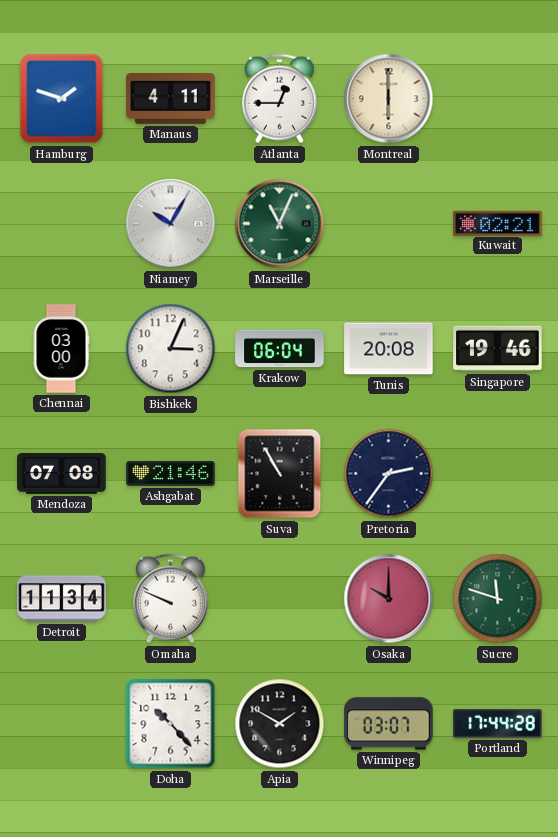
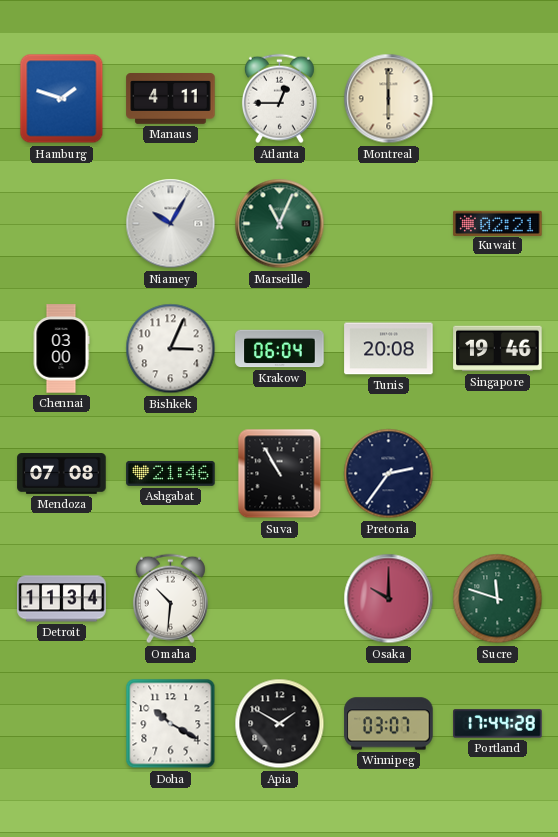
Omaha: 9:49 -> 10:31 (170, 599)
Doha: 10:23 -> 10:20 (171, 724)
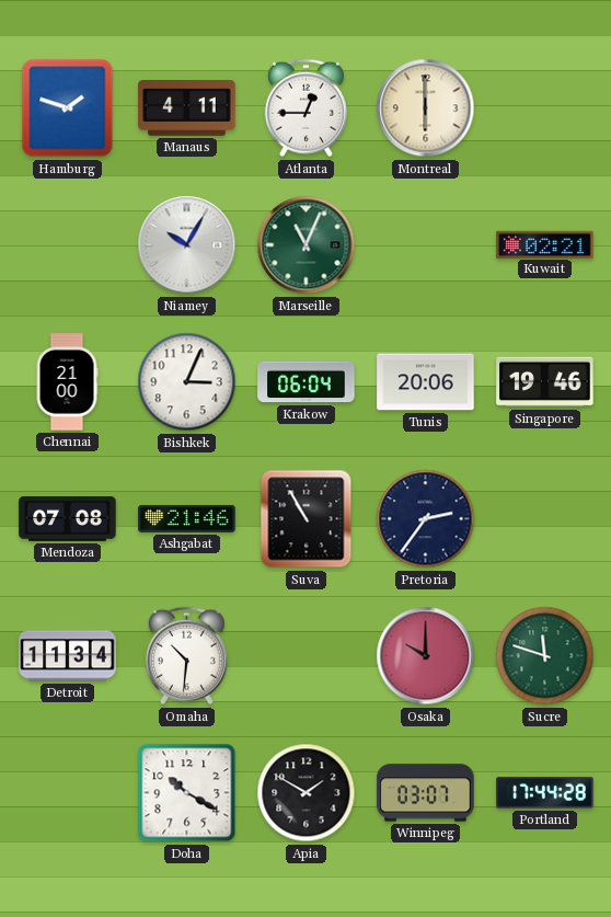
Chennai: 03:00 -> 21:00 (67, 382)
Tunis: 20:08 -> 20:06 (426, 382)
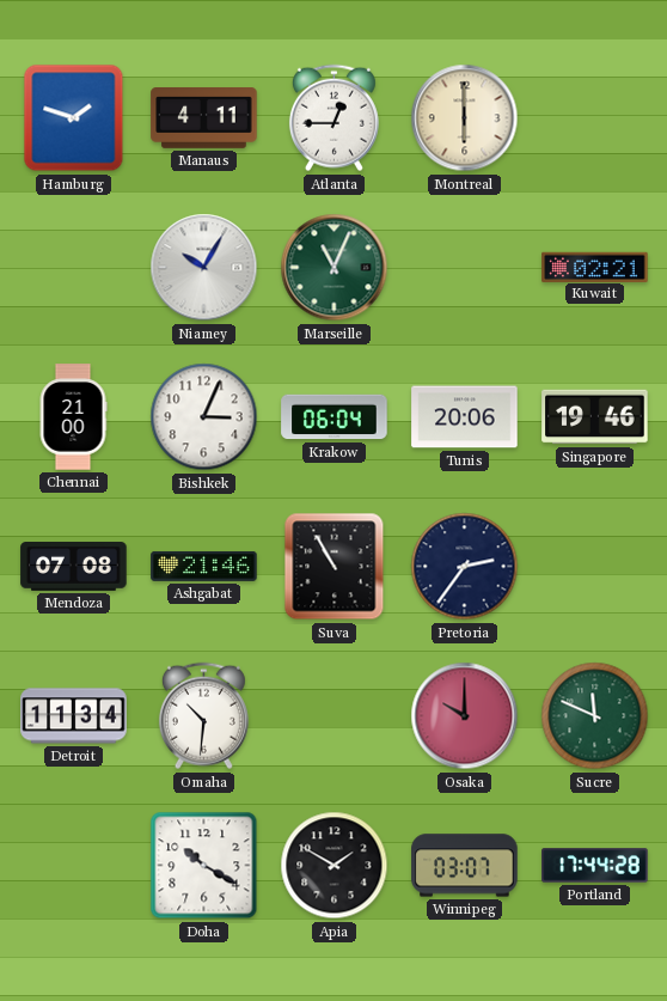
Sucre: 11:48 -> 11:49 (595, 716)
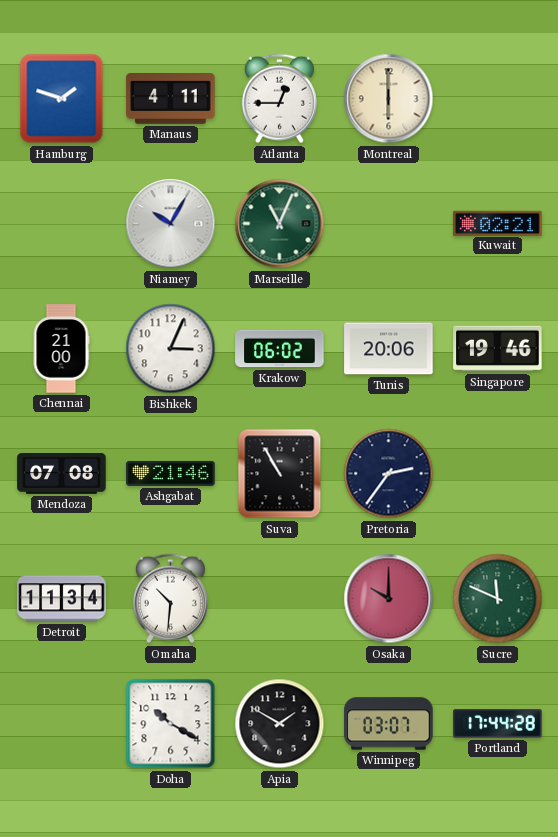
Krakow: 06:04 -> 06:02 (280, 349)
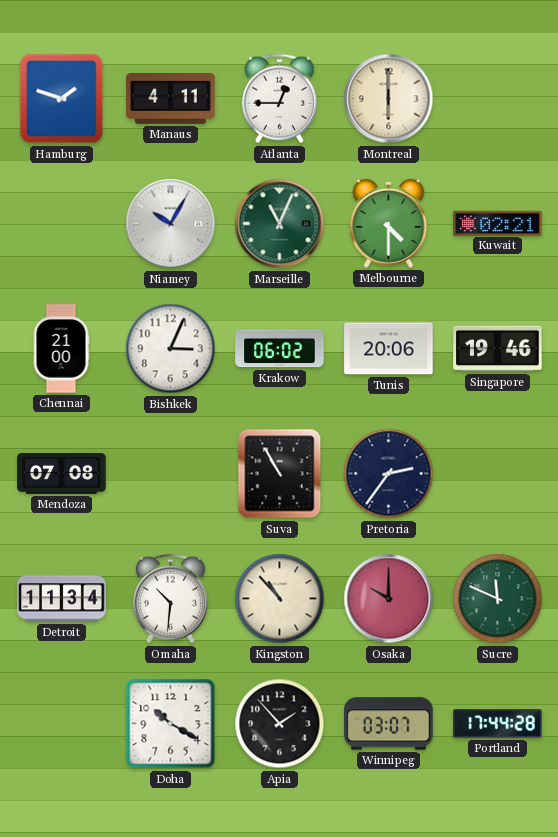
Melbourne: none -> 4:30 (389, 223)
Ashgabat: 21:46 -> none (171, 473)
Kingston: none -> 10:53 (280, 599)
Apia: 1:50 -> 1:53 (280, 724)
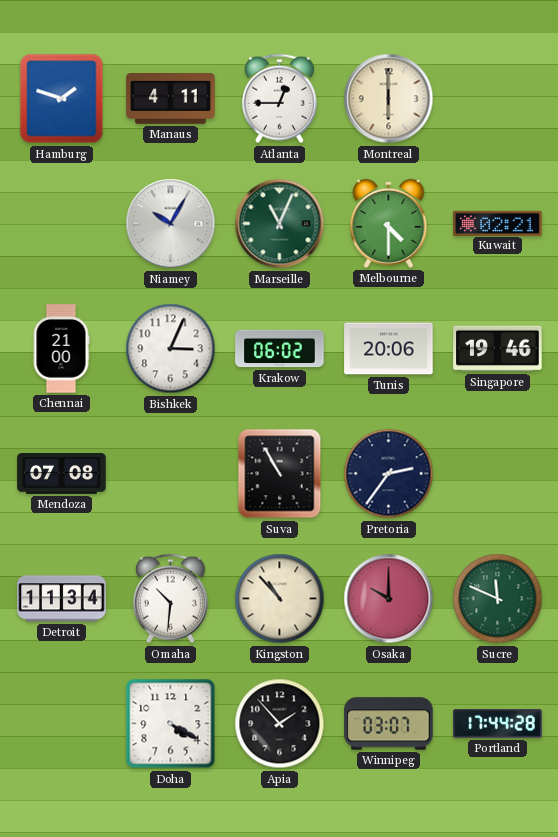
Doha: 10:20 -> 4:20 (171, 724)
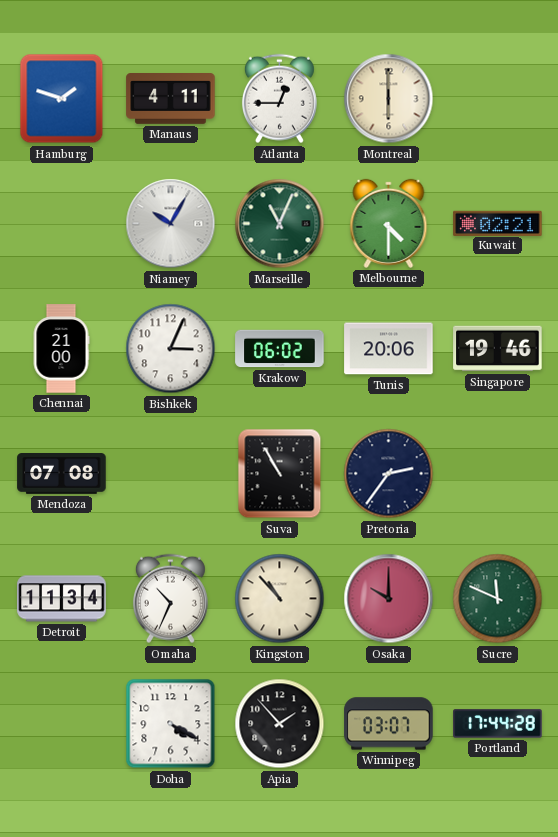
Omaha: 10:31 -> 10:34 (170, 599)
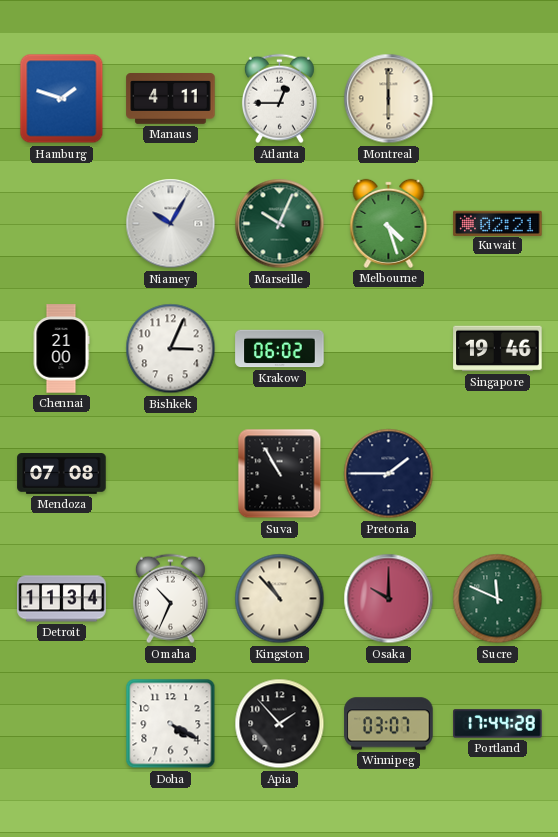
Marseille: 11:04 -> 10:04 (280, 224)
Melbourne: 4:30 -> 4:27 (389, 223)
Tunis: 20:06 -> none (389, 349)
Pretoria: 2:36 -> 1:45 (389, 474)
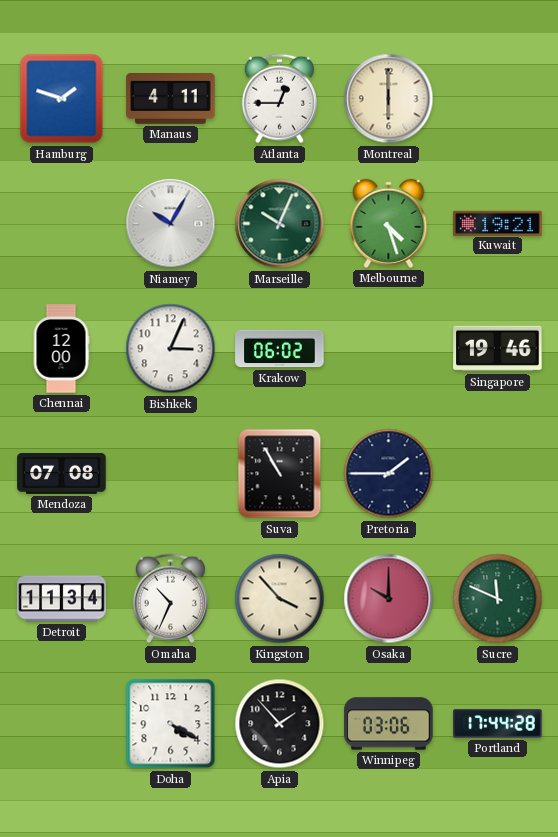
Kuwait: 02:21 -> 19:21 (498, 223)
Chennai: 21:00 -> 12:00 (61, 349)
Kingston: 10:53 -> 3:53 (280, 599)
Winnipeg: 03:07 -> 03:06 (389, 724)
